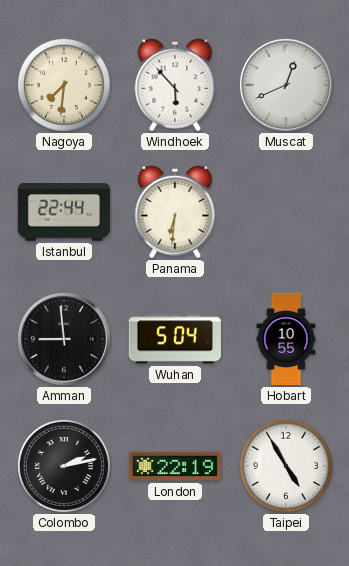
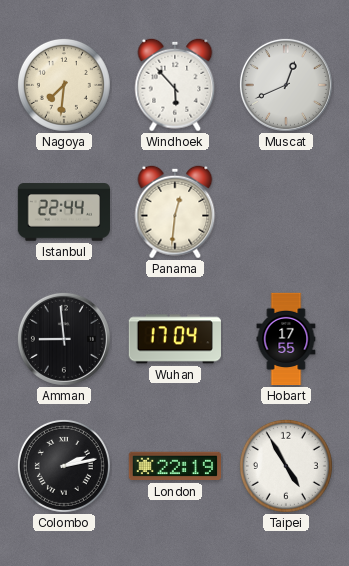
Panama: 6:31 -> 12:31 (175, 212)
Wuhan: 5:04 -> 17:04 (175, 339)
Hobart: 10:55 -> 17:55 (286, 339)
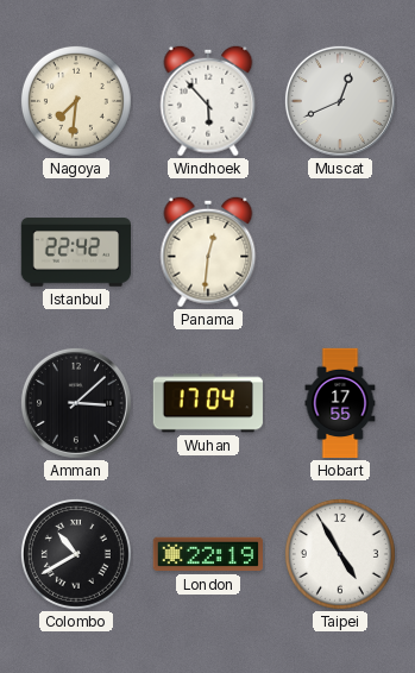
Istanbul: 22:44 -> 22:42 (75, 252)
Amman: 8:59 -> 3:08 (76, 403)
Colombo: 2:13 -> 10:40 (76, 554)
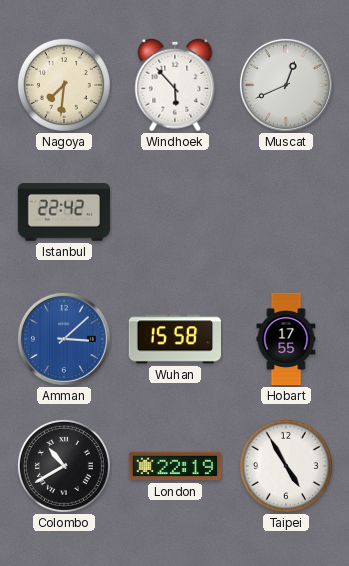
Panama: 12:31 -> none (208, 252)
Amman dial: black -> blue (64, 339)
Wuhan: 17:04 -> 15:58 (175, 339)
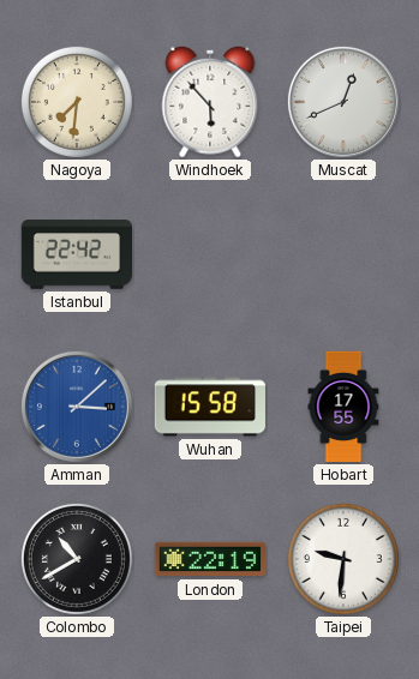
Taipei: 4:55 -> 9:31 (343, 559)
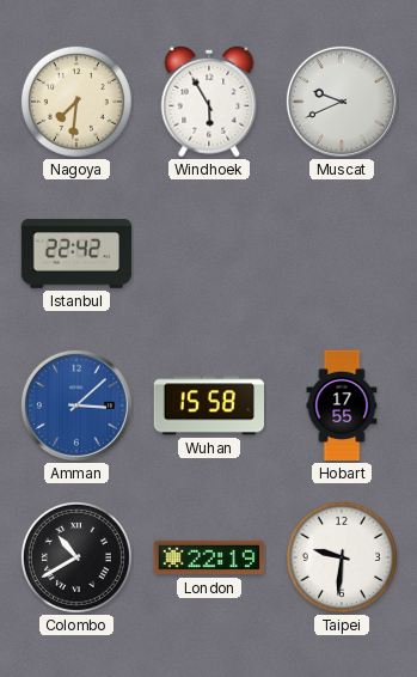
Windhoek: 5:53 -> 5:55 (209, 102)
Muscat: 12:41 -> 9:41 (342, 102)
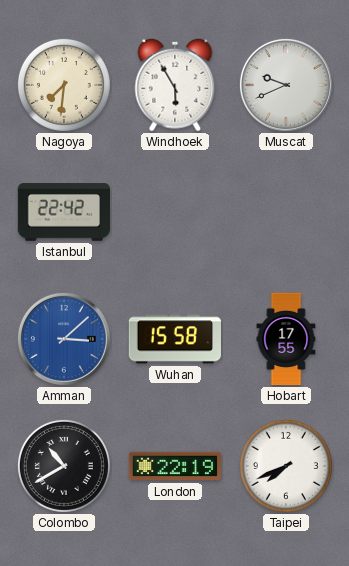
Taipei: 9:31 -> 7:41 (286, 466)
